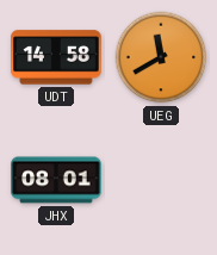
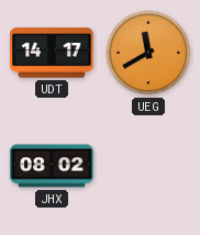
UDT: 14:58 -> 14:17 (52, 53)
JHX: 08:01 -> 08:02 (52, 166)
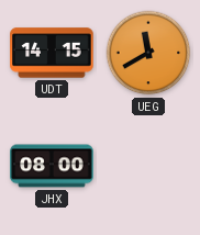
UDT: 14:17 -> 14:15 (52, 53)
JHX: 08:02 -> 08:00 (52, 166)
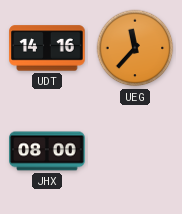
UDT: 14:15 -> 14:16 (47, 48)
UEG: 11:40 -> 11:37 (135, 48)
